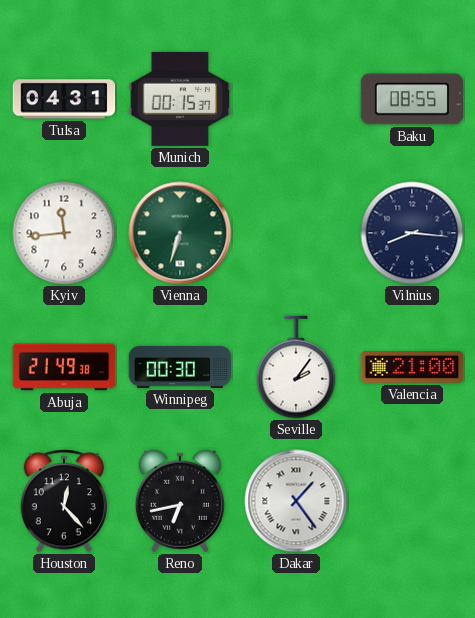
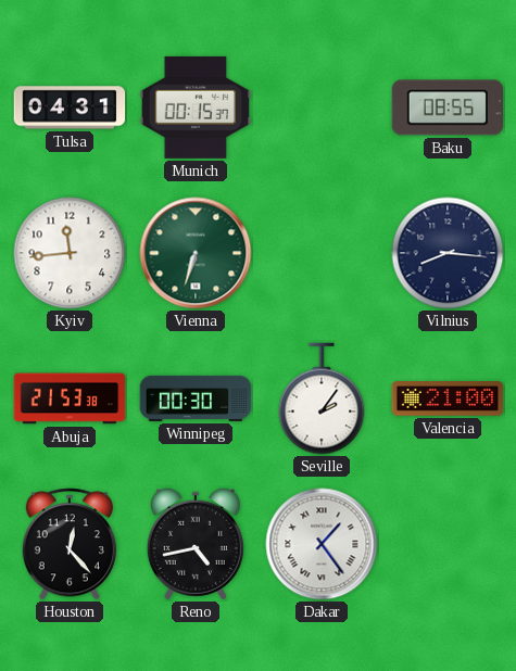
Abuja: 21:49 -> 21:53 (70, 398)
Reno: 6:43 -> 4:43 (196, 544)
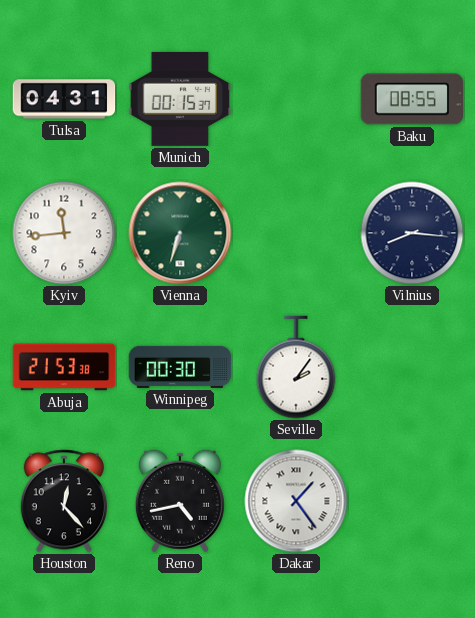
Valencia: 21:00 -> none (448, 400)
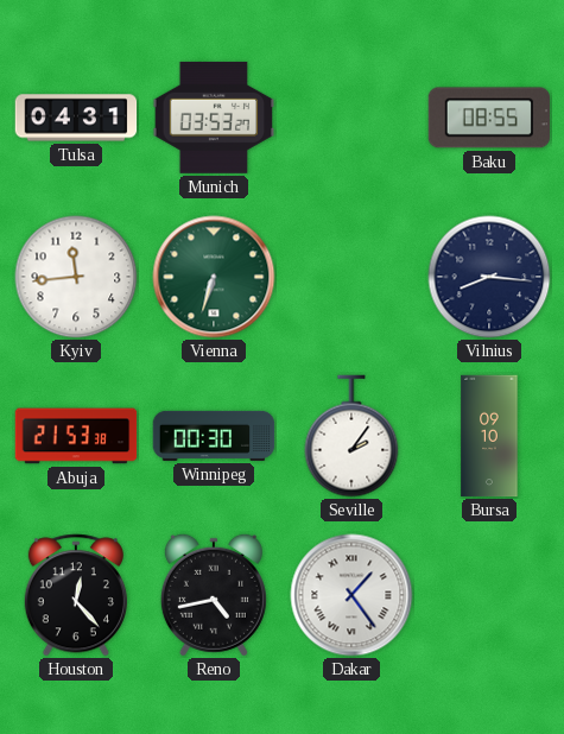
Munich: 00:15 -> 03:53 (214, 118)
Bursa: none -> 09:10 (489, 436)
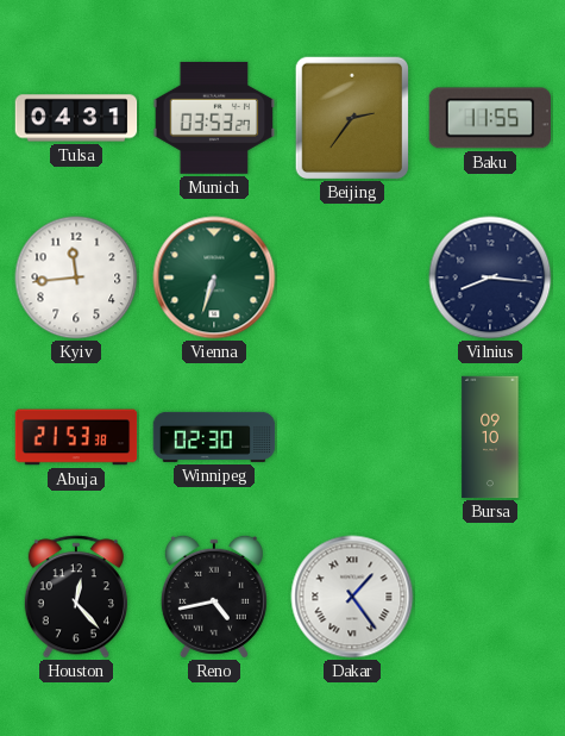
Beijing: none -> 2:36 (352, 118)
Baku: 08:55 -> 11:55 (489, 118)
Winnipeg: 00:30 -> 02:30 (214, 437)
Seville: 2:06 -> none (351, 436)
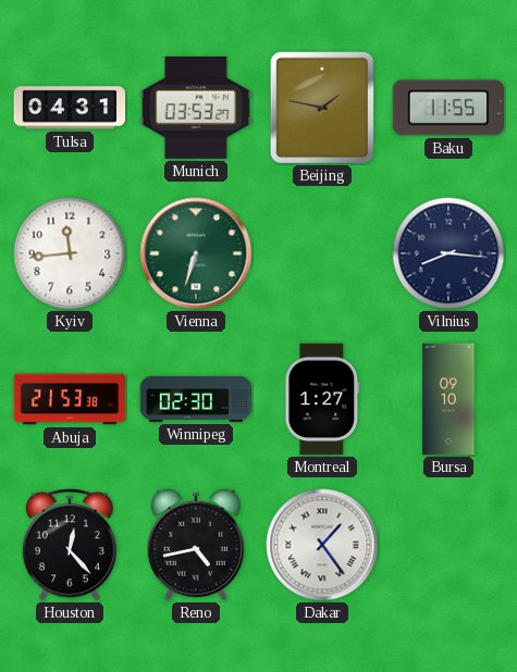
Beijing: 2:36 -> 1:47 (322, 108)
Montreal: none -> 1:27 (322, 399)
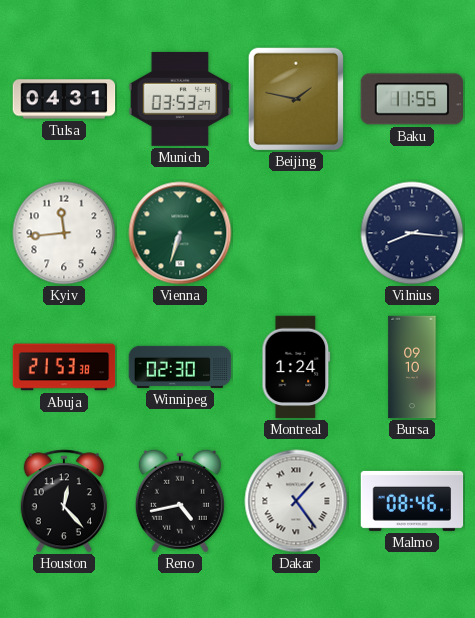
Montreal: 1:27 -> 1:24 (296, 367)
Malmo: none -> 08:46 (412, 501)
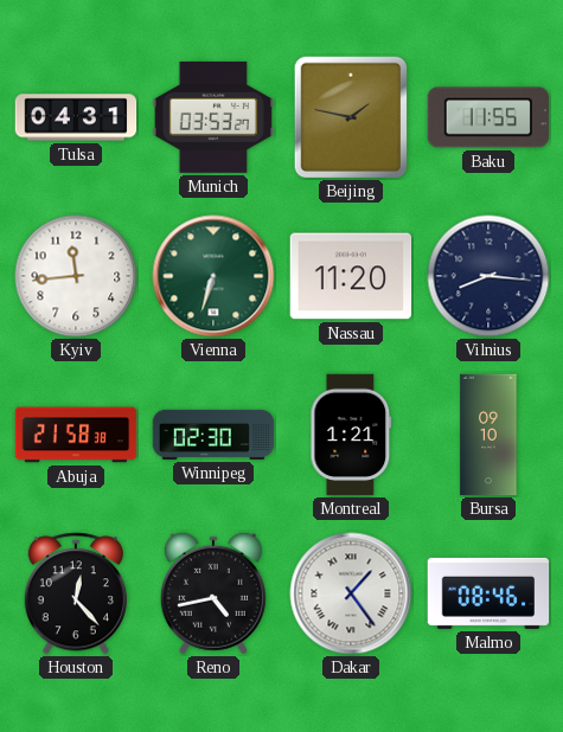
Nassau: none -> 11:20 (351, 276)
Abuja: 21:53 -> 21:58 (76, 435)
Montreal: 1:24 -> 1:21 (351, 435)
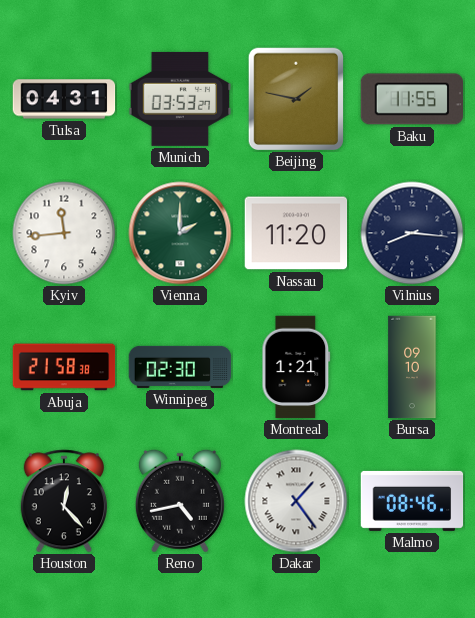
Vienna: 6:33 -> 2:00 (180, 233)
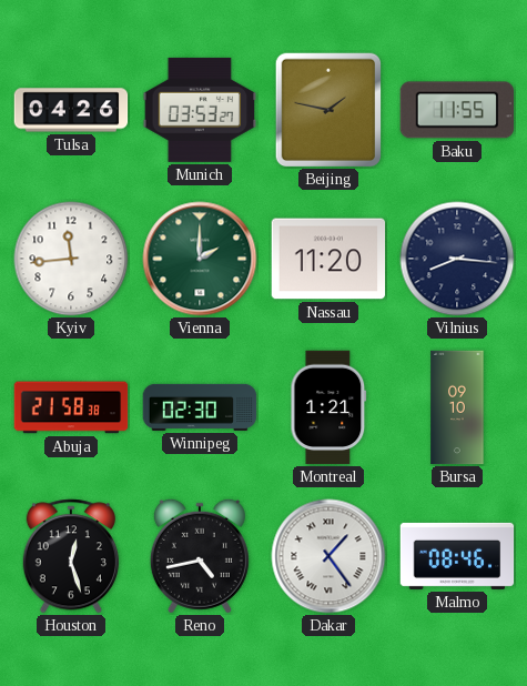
Tulsa: 04:31 -> 04:26 (71, 110)
Houston: 12:23 -> 12:27 (71, 556)
